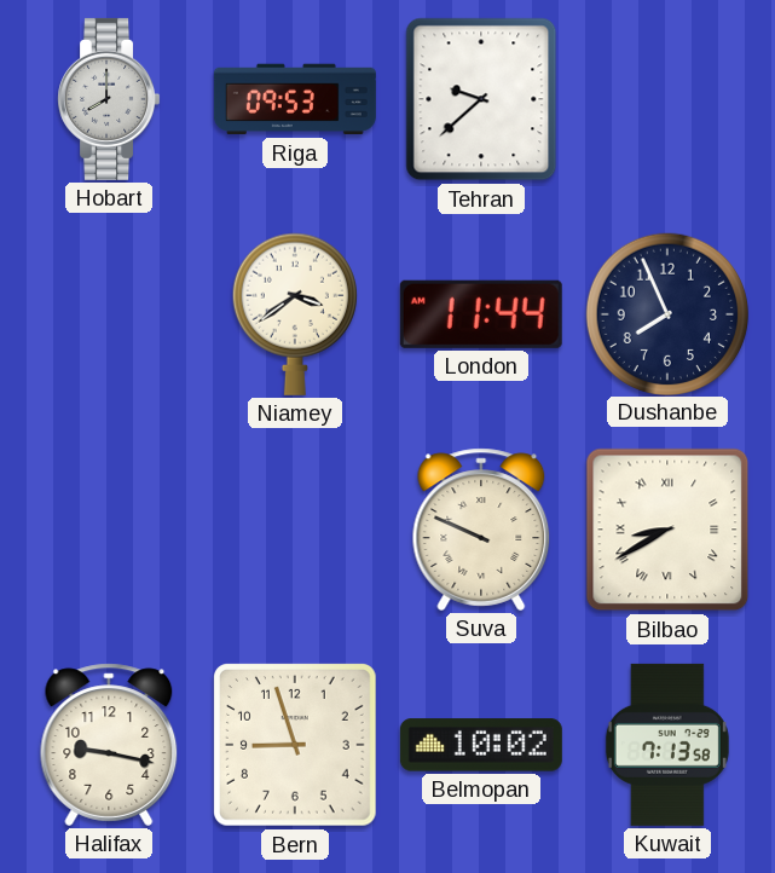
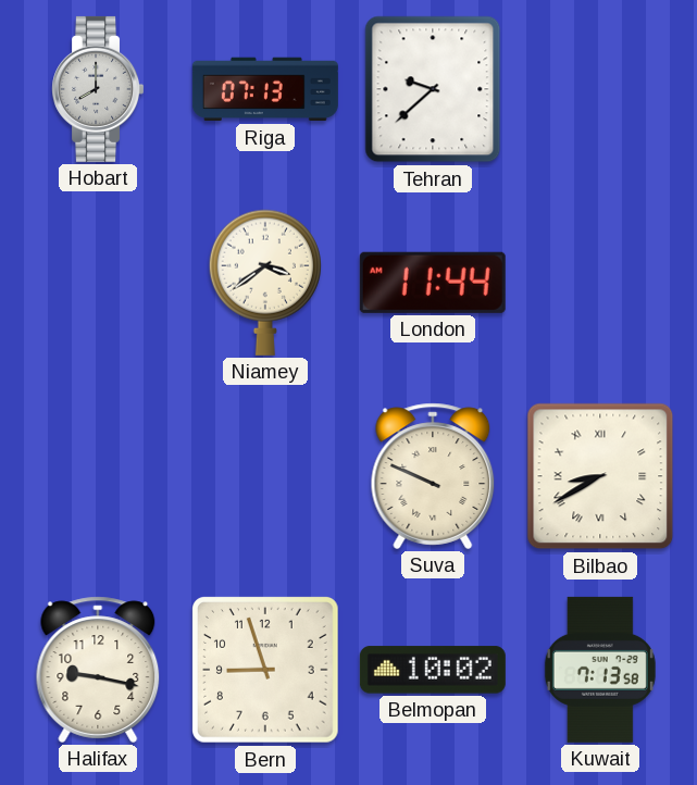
Riga: 09:53 -> 07:13 (265, 89)
Dushanbe: 7:56 -> none (666, 313)
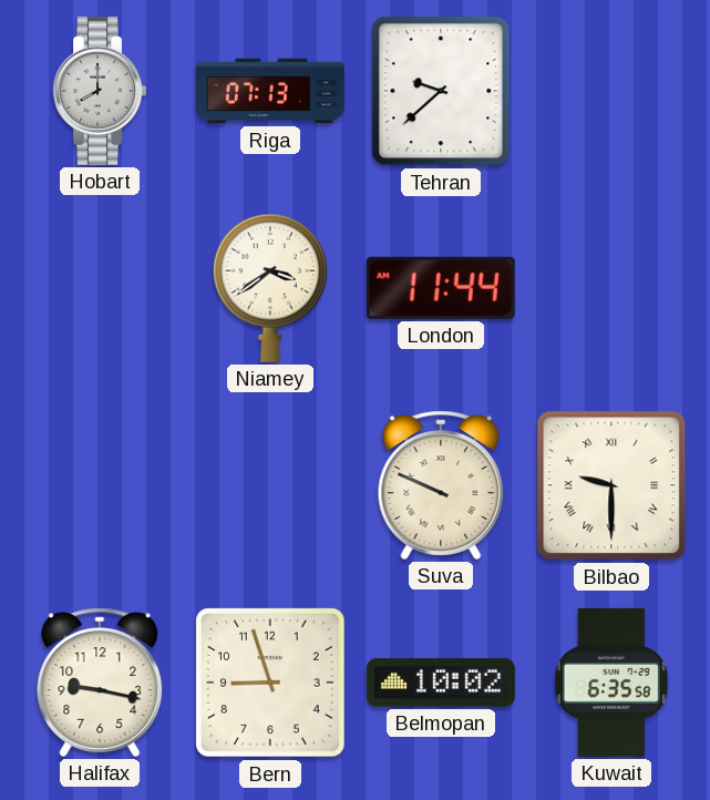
Bilbao: 8:40 -> 9:30 (611, 485)
Kuwait: 7:13 -> 6:35 (611, 683)
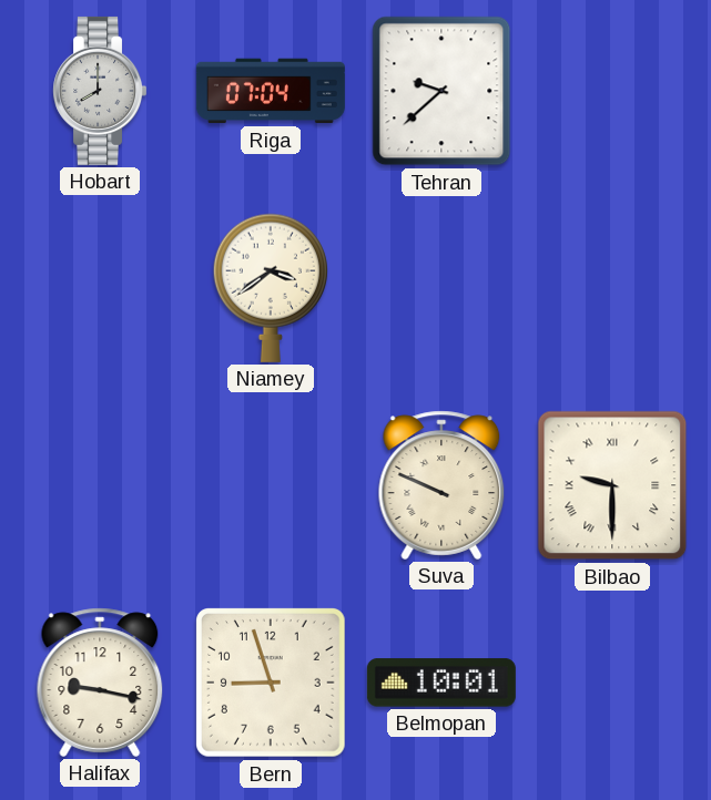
Riga: 07:13 -> 07:04 (271, 91)
London: 11:44 -> none (441, 288)
Belmopan: 10:02 -> 10:01 (441, 683)
Kuwait: 6:35 -> none (611, 683)
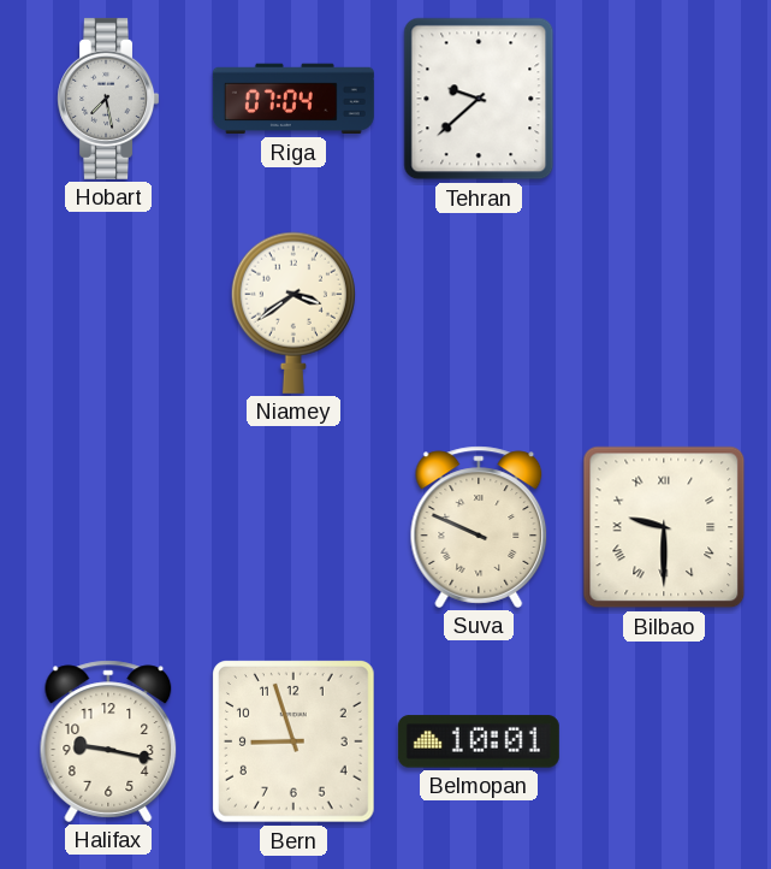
Hobart: 8:00 -> 7:28 (108, 99)
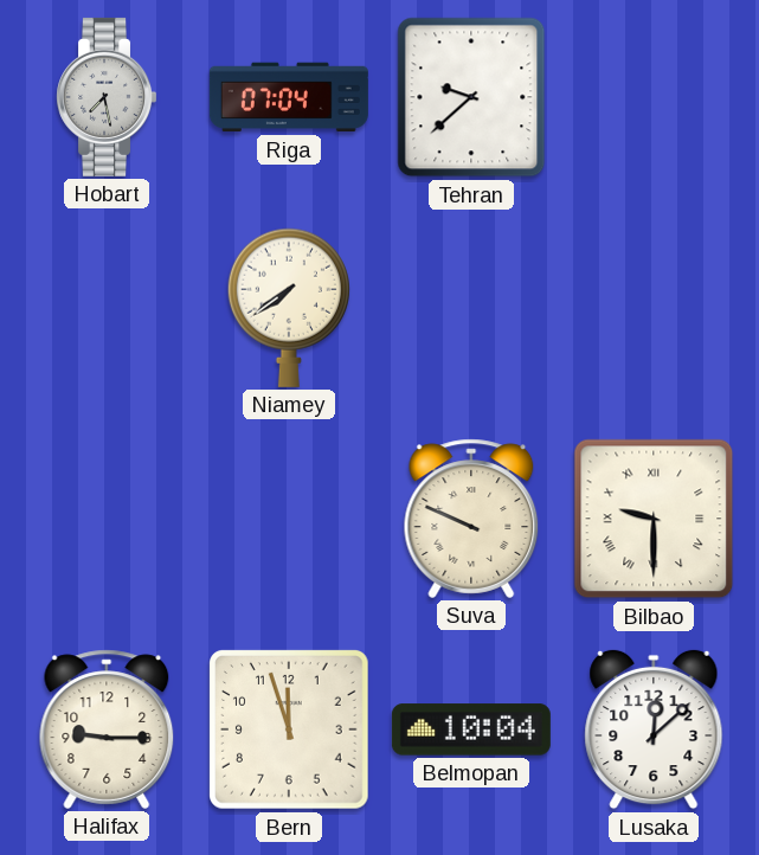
Niamey: 3:39 -> 7:39 (289, 308)
Halifax: 9:17 -> 9:15 (107, 729)
Bern: 8:57 -> 11:57 (290, 731)
Belmopan: 10:01 -> 10:04 (471, 729)
Lusaka: none -> 12:08 (654, 729)
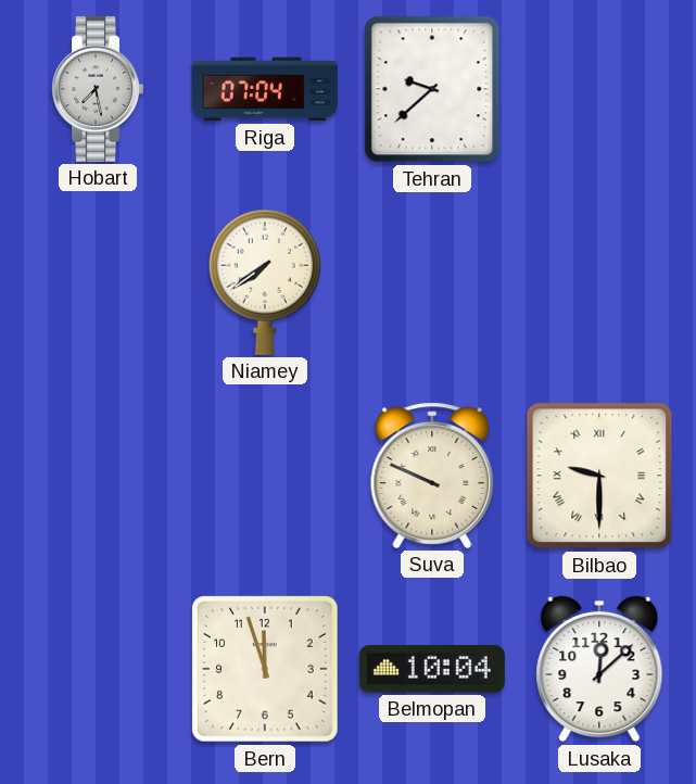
Halifax: 9:15 -> none (107, 729)
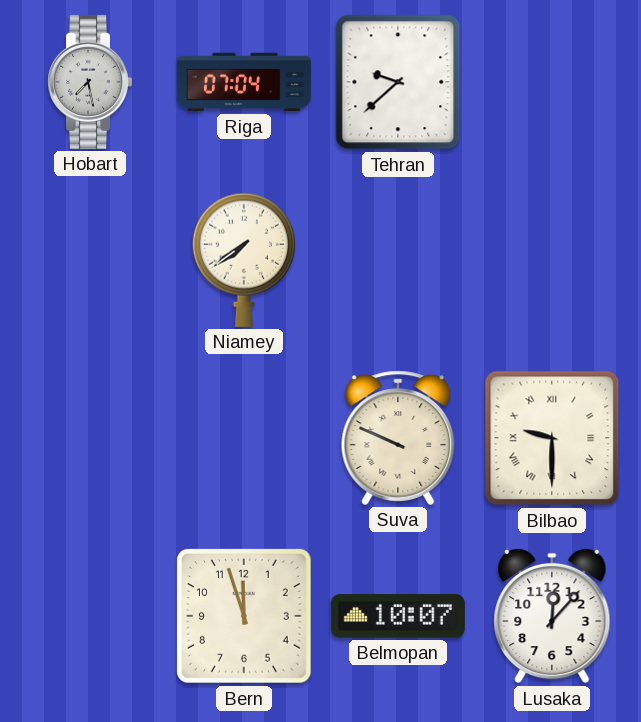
Belmopan: 10:04 -> 10:07 (398, 616)
Lusaka: 12:08 -> 12:07 (552, 616)
